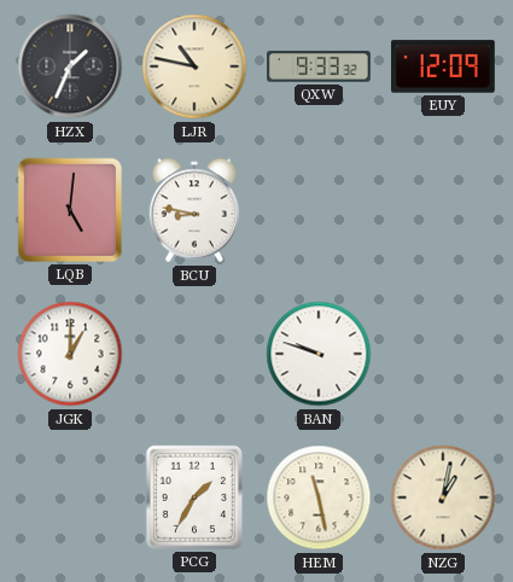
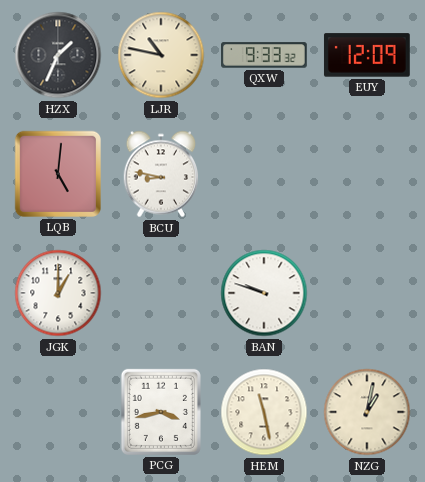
PCG: 1:35 -> 3:43 (161, 412)
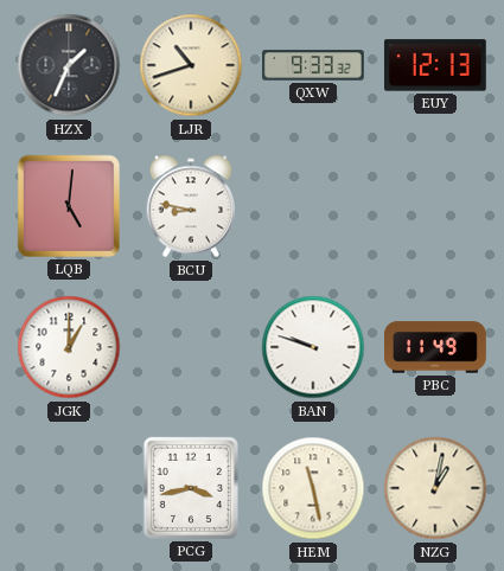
LJR: 10:47 -> 10:42 (191, 65)
EUY: 12:09 -> 12:13 (435, 65)
PBC: none -> 11:49 (436, 347)
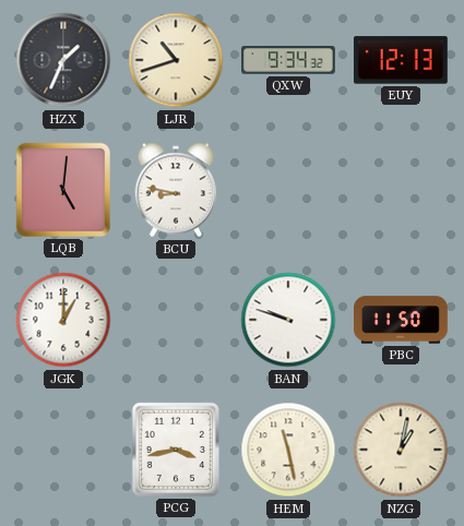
QXW: 9:33 -> 9:34 (289, 60)
PBC: 11:49 -> 11:50 (402, 320)
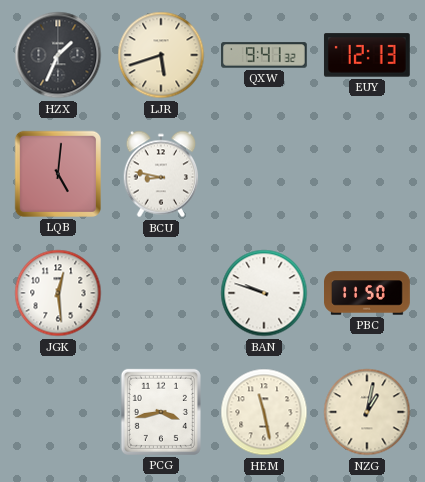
LJR: 10:42 -> 5:42 (161, 55)
QXW: 9:34 -> 9:41 (265, 55)
JGK: 1:00 -> 12:29 (58, 293)
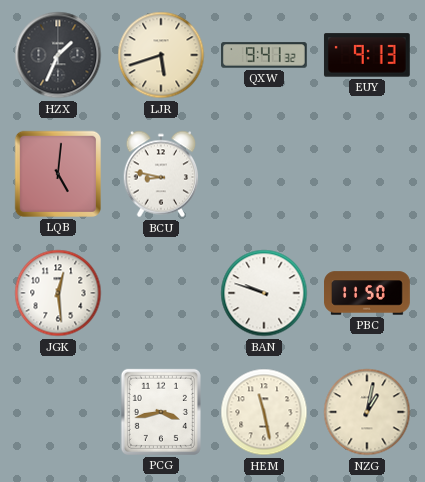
EUY: 12:13 -> 9:13 (367, 55)
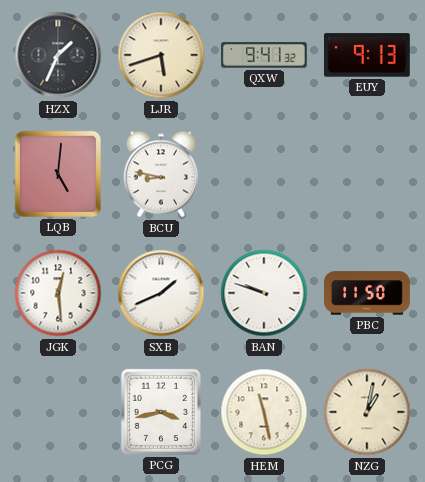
SXB: none -> 1:41 (161, 293)
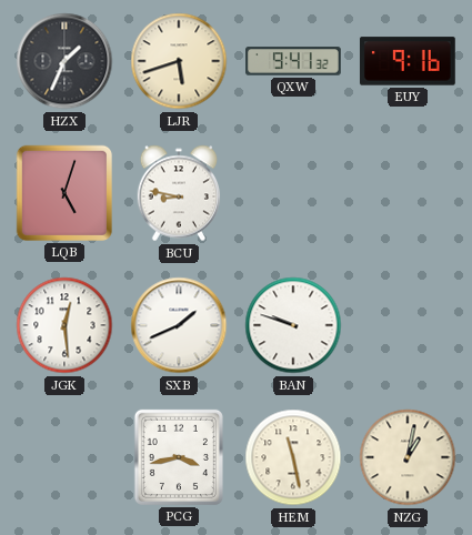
EUY: 9:13 -> 9:16 (408, 61)
LQB: 5:01 -> 5:03 (64, 193)
PBC: 11:50 -> none (368, 293)
